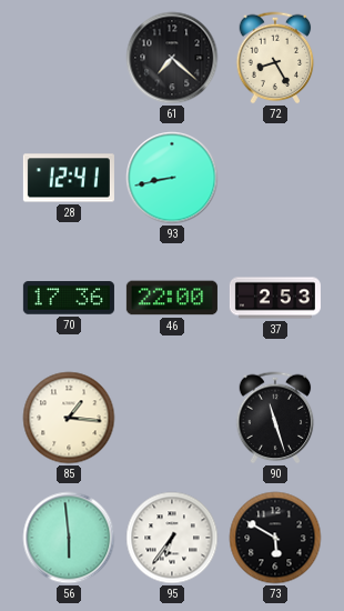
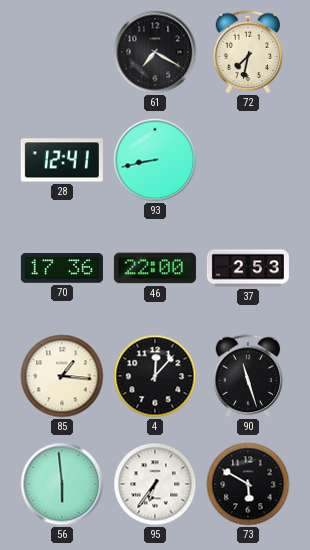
61: 7:22 -> 7:20 (155, 52)
72: 8:25 -> 7:32 (248, 52)
4: none -> 12:07 (155, 376)
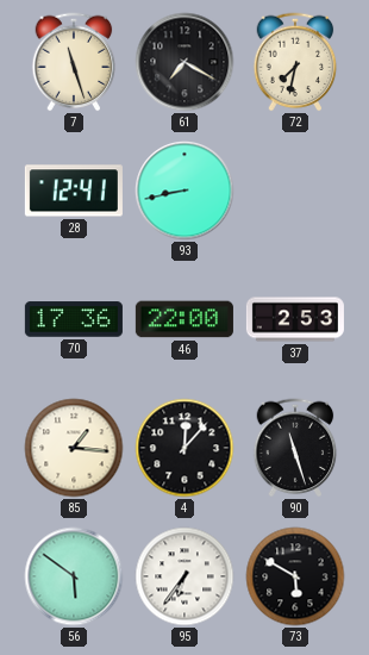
7: none -> 11:27 (74, 62)
56: 5:59 -> 5:51 (74, 576)
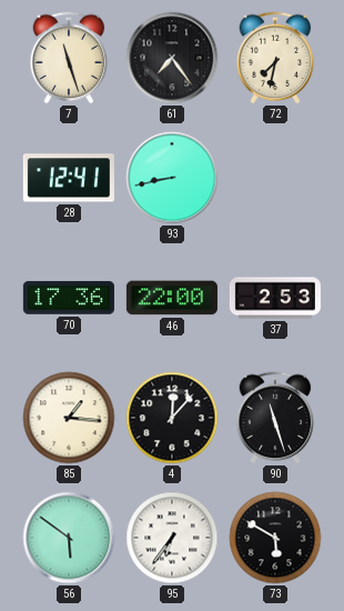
61: 7:20 -> 7:24 (172, 58)
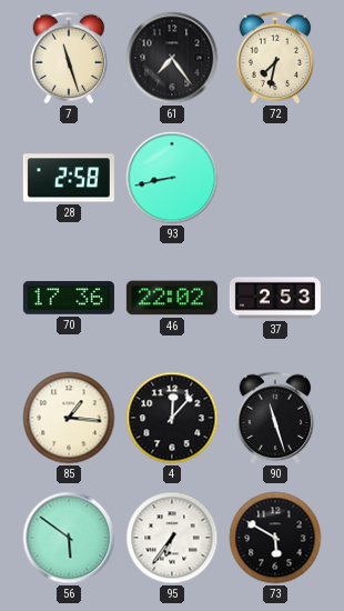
28: 12:41 -> 2:58 (69, 178)
46: 22:00 -> 22:02 (172, 298)
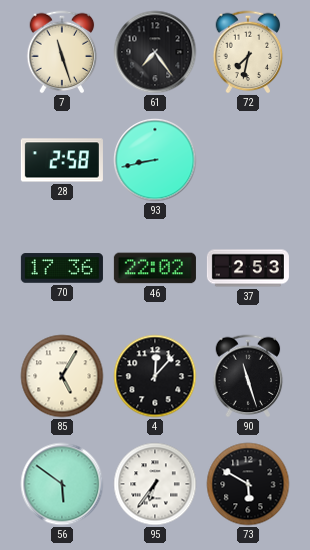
85: 1:16 -> 5:05 (62, 376)
